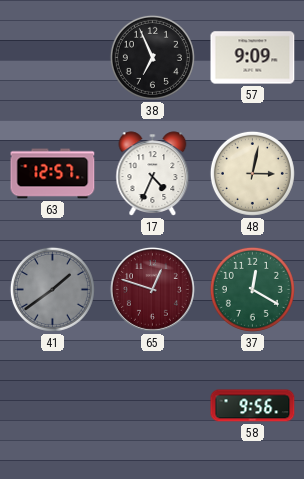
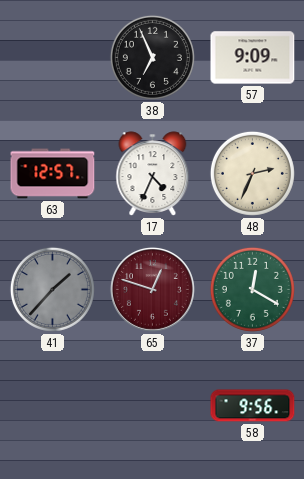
48: 3:02 -> 2:34 (252, 173)
41: 1:39 -> 1:37 (52, 289)
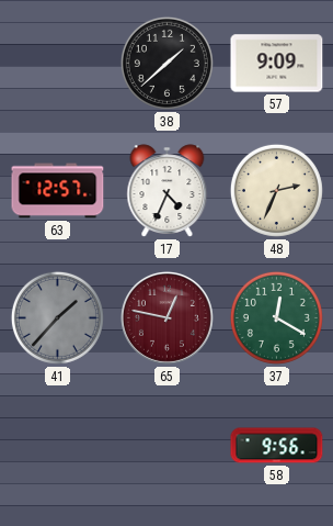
38: 6:56 -> 1:38 (166, 63)
65: 12:48 -> 12:47 (166, 317)
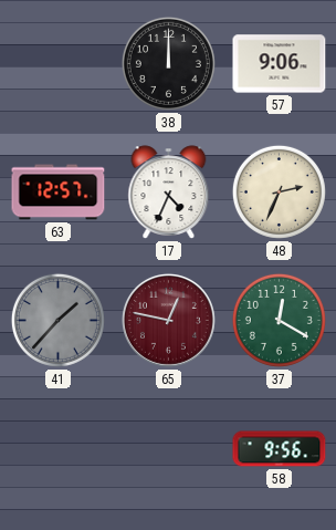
38: 1:38 -> 12:00 (168, 63)
57: 9:09 -> 9:06 (280, 64)
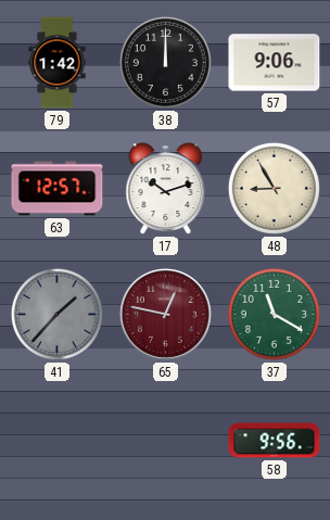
79: none -> 1:42 (58, 63)
17: 4:34 -> 10:12 (166, 189)
48: 2:34 -> 8:55 (274, 188)
37: 12:20 -> 11:20 (274, 314)
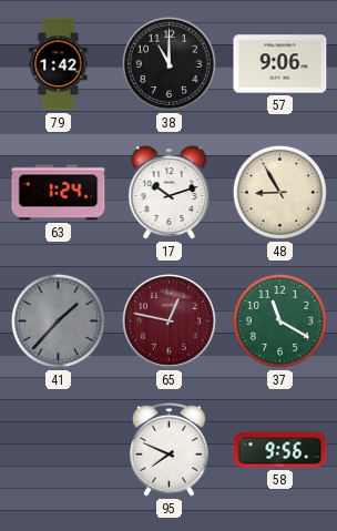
38: 12:00 -> 11:00 (168, 63)
63: 12:57 -> 1:24 (59, 193)
95: none -> 7:49 (170, 449)
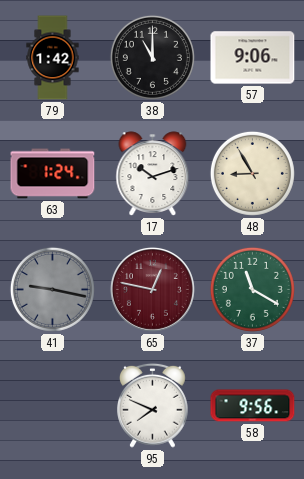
41: 1:37 -> 9:17 (52, 289)
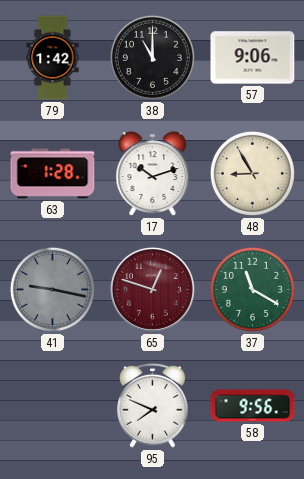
63: 1:24 -> 1:28 (53, 174)
65: 12:47 -> 12:48 (152, 289)
